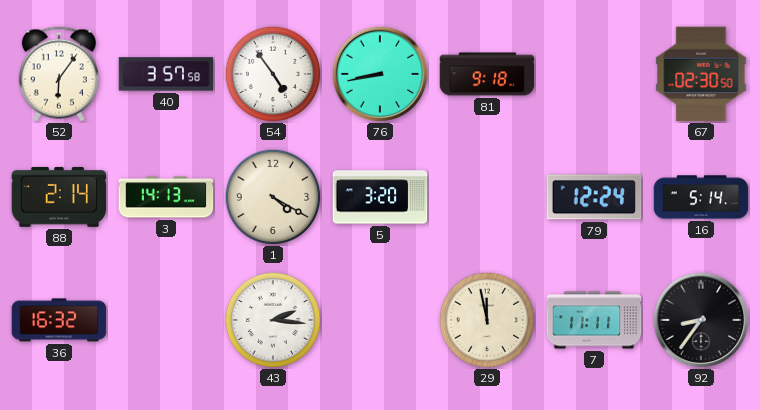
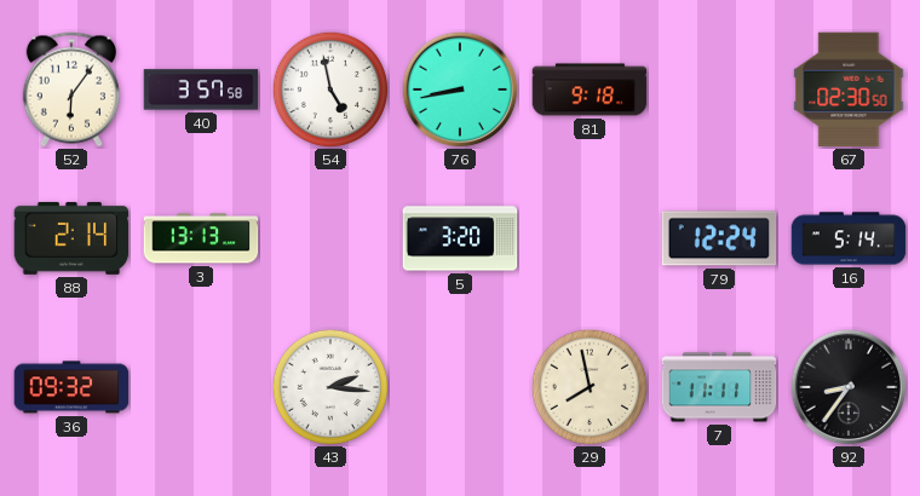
54: 4:54 -> 4:58 (330, 90)
3: 14:13 -> 13:13 (201, 238)
1: 4:20 -> none (273, 197)
36: 16:32 -> 09:32 (71, 387)
29: 11:58 -> 7:58 (590, 387)
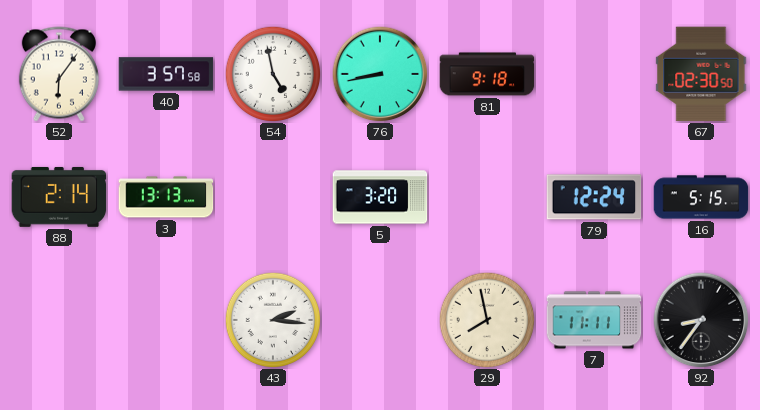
16: 5:14 -> 5:15 (701, 197)
36: 09:32 -> none (71, 387)
